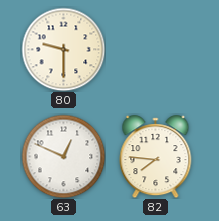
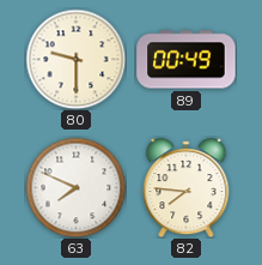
89: none -> 00:49 (187, 60)
63: 12:49 -> 7:49 (75, 187)
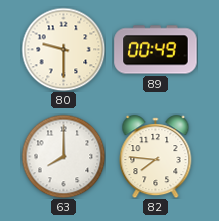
63: 7:49 -> 8:00 (63, 156)
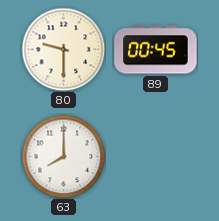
89: 00:49 -> 00:45 (156, 50)
82: 7:46 -> none (156, 157)
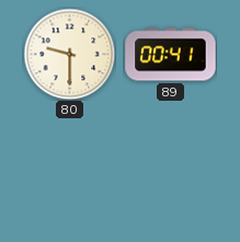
89: 00:45 -> 00:41 (171, 55)
63: 8:00 -> none (63, 156)
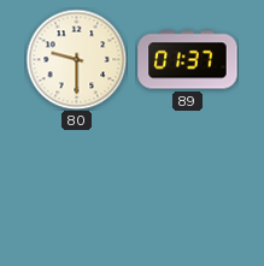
89: 00:41 -> 01:37 (188, 60)
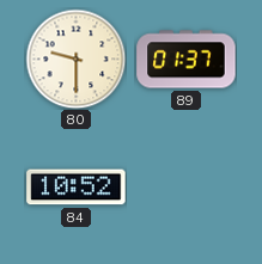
84: none -> 10:52 (77, 188)
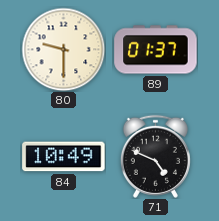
84: 10:52 -> 10:49 (64, 157)
71: none -> 4:49 (155, 156)
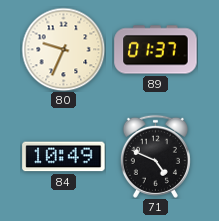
80: 9:30 -> 9:34 (63, 49)
